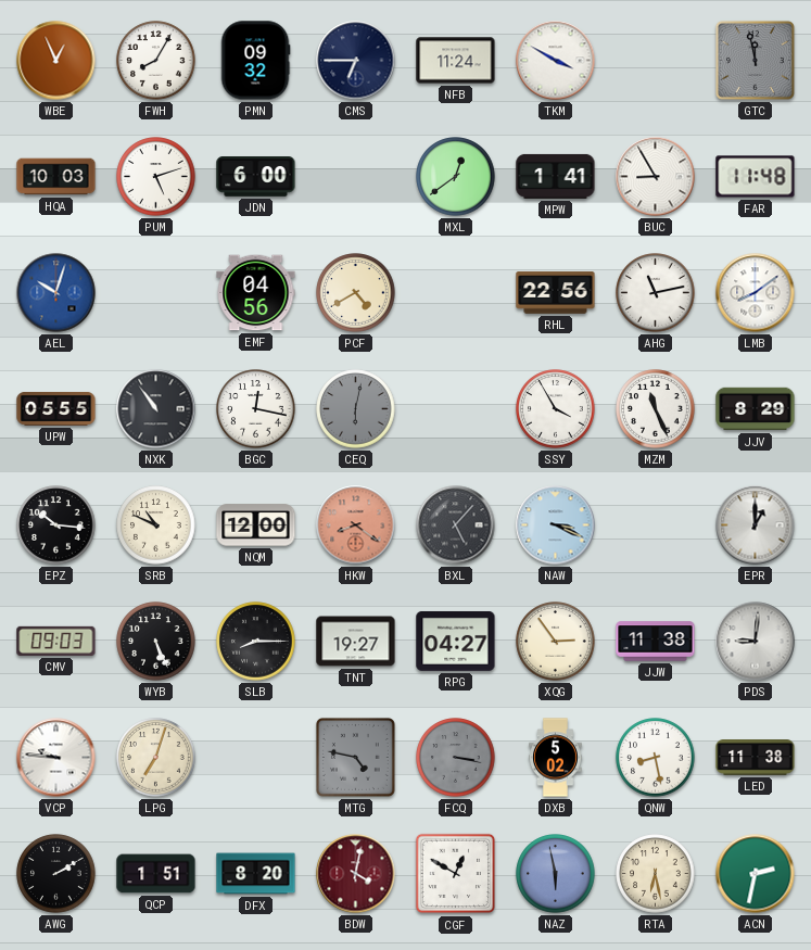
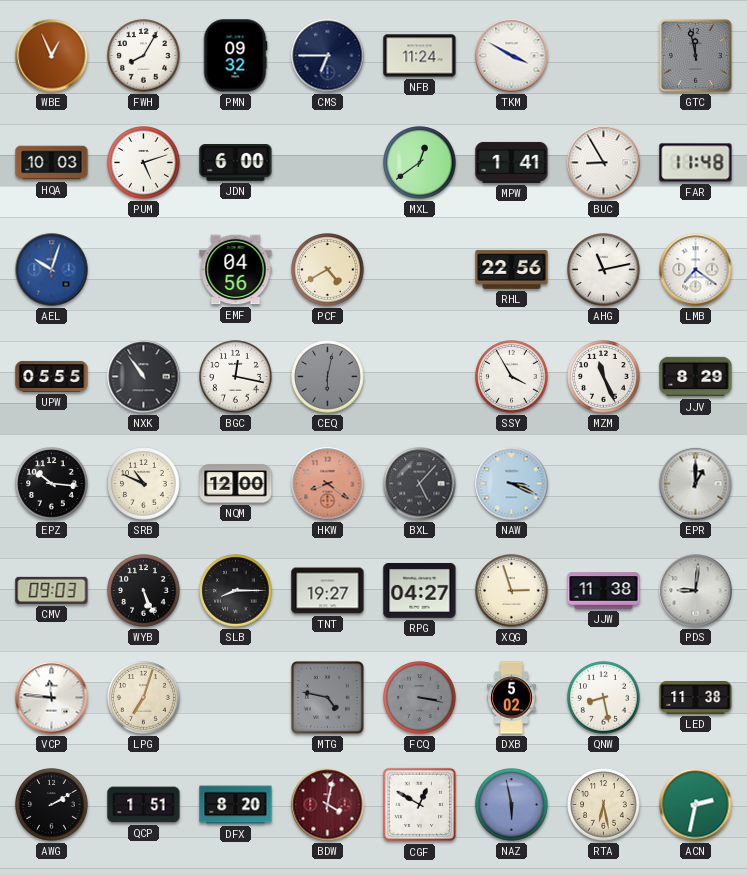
LMB: 8:09 -> 7:21 (696, 270)
XQG: 2:54 -> 2:57 (512, 591)
VCP: 9:46 -> 11:46 (52, 698)
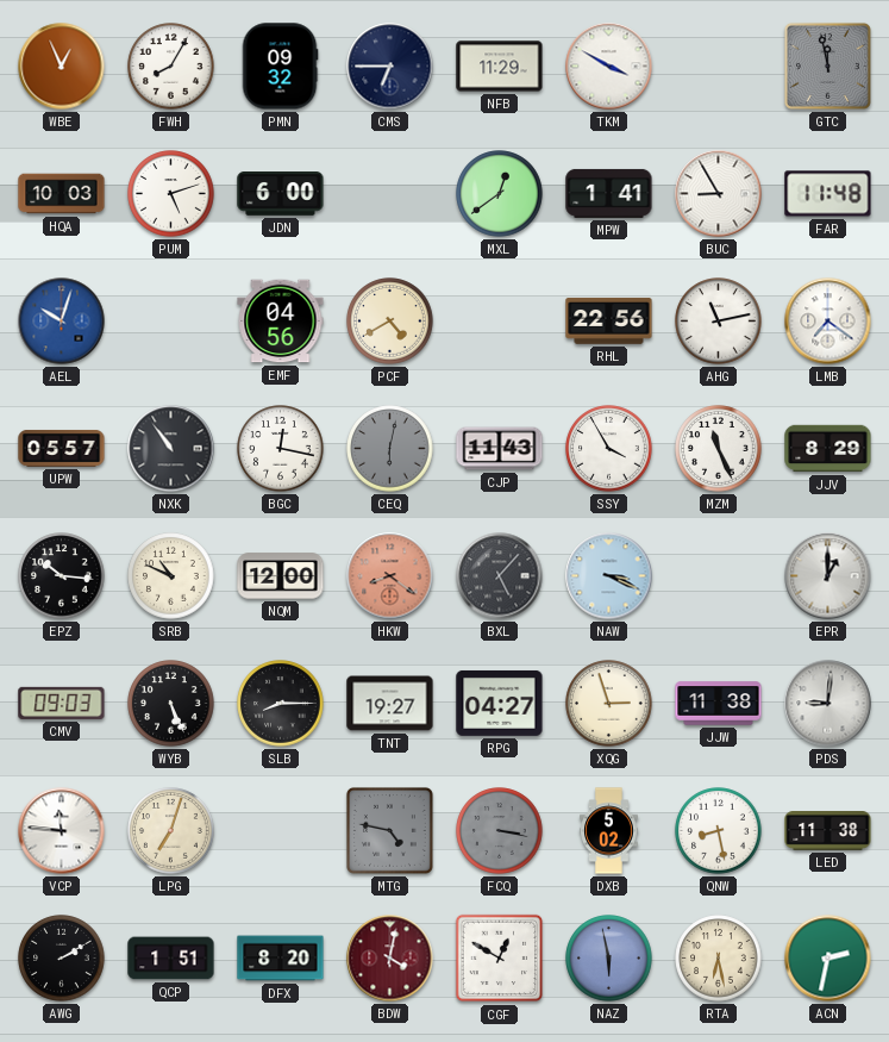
NFB: 11:24 -> 11:29 (500, 67)
UPW: 05:55 -> 05:57 (62, 448)
CJP: none -> 11:43 (500, 449)
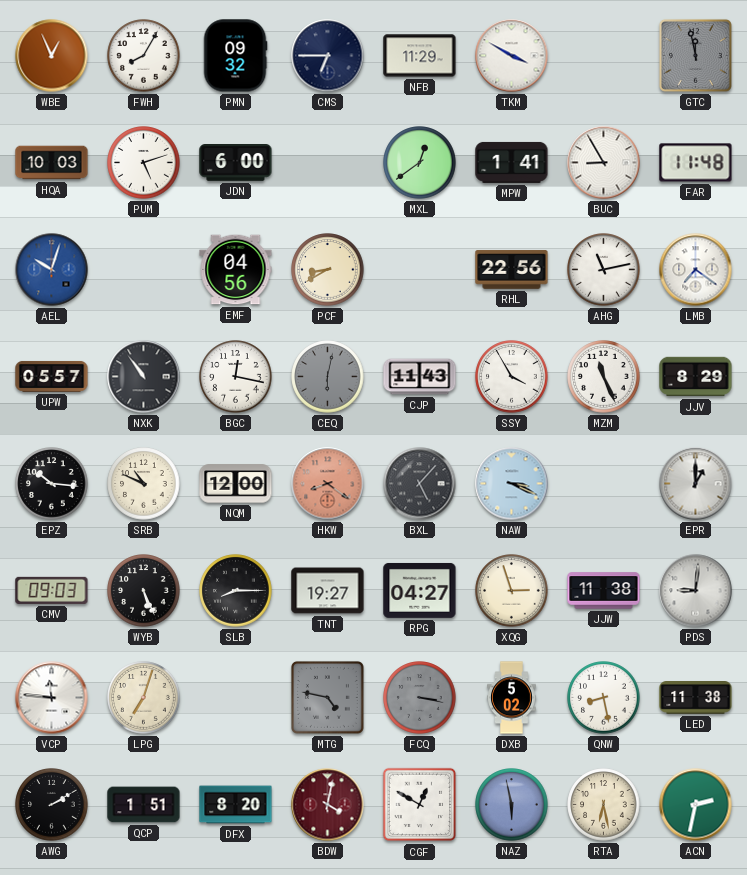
PCF: 4:40 -> 8:40 (328, 270)
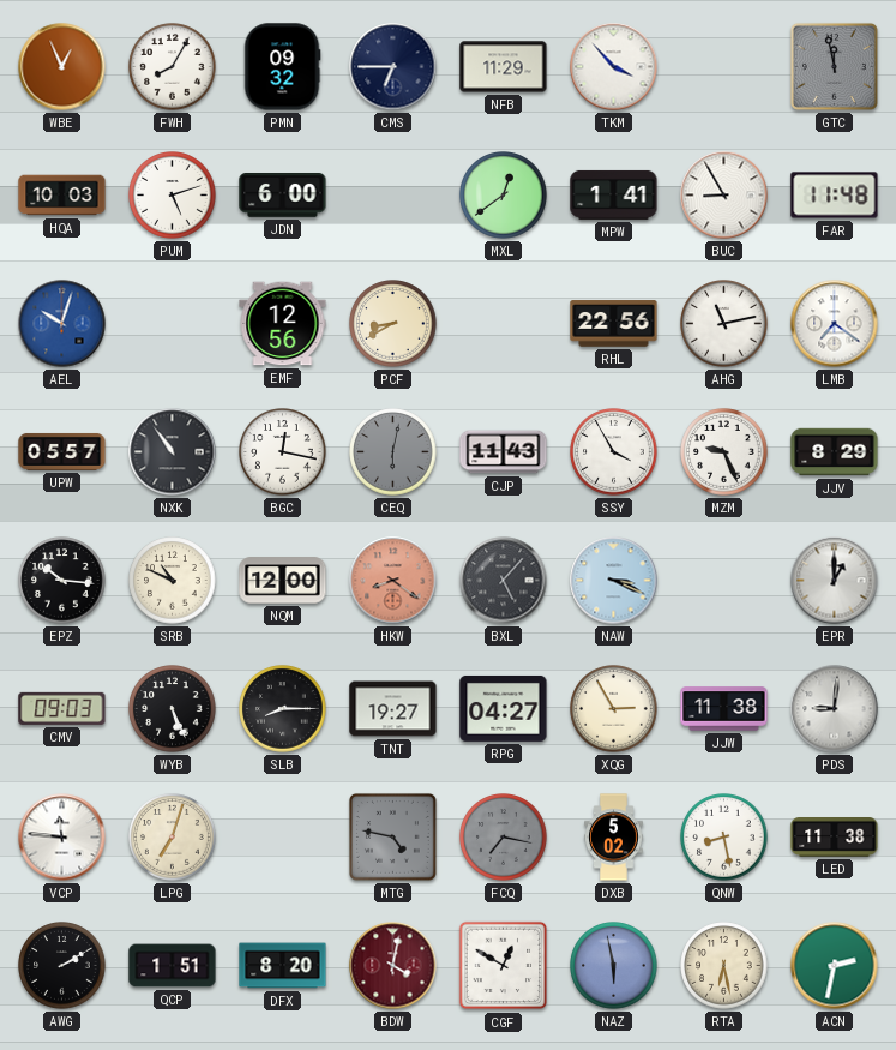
TKM: 3:50 -> 3:53 (614, 67)
EMF: 04:56 -> 12:56 (283, 324)
MZM: 11:26 -> 9:26 (724, 452)
XQG: 2:57 -> 2:55 (614, 709)
FCQ: 3:17 -> 7:17 (504, 838)
